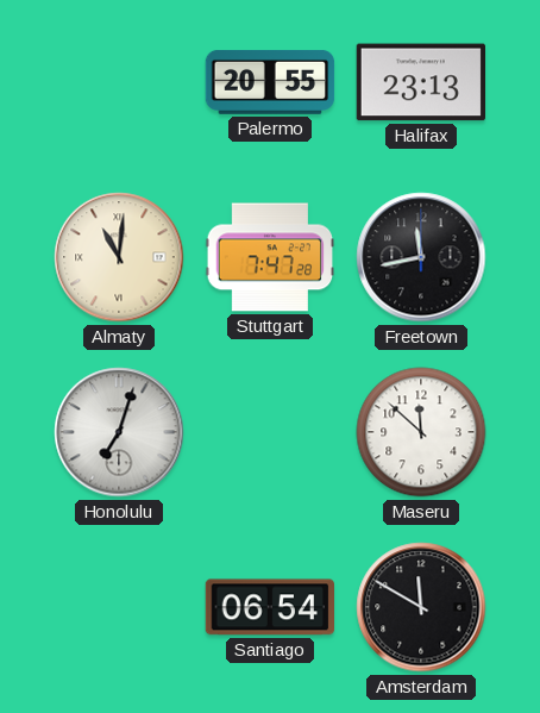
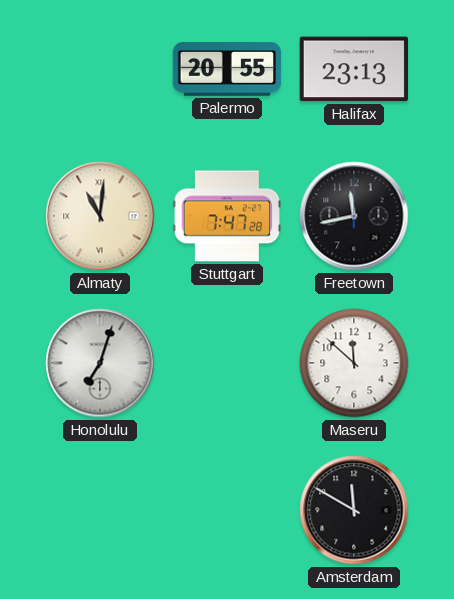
Santiago: 06:54 -> none (269, 607)
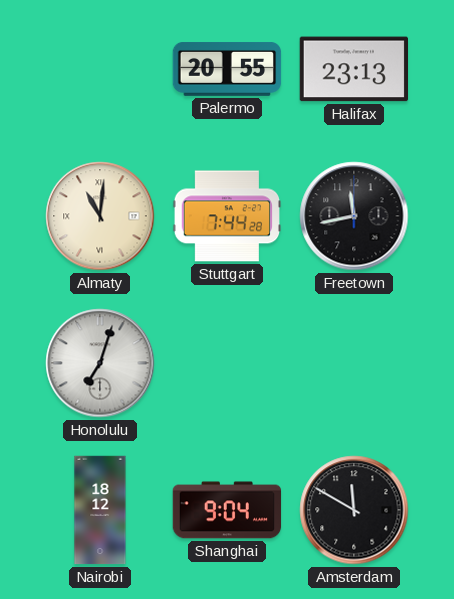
Stuttgart: 7:47 -> 7:44 (227, 216)
Maseru: 11:52 -> none (354, 363)
Nairobi: none -> 18:12 (100, 510)
Shanghai: none -> 9:04 (227, 510)
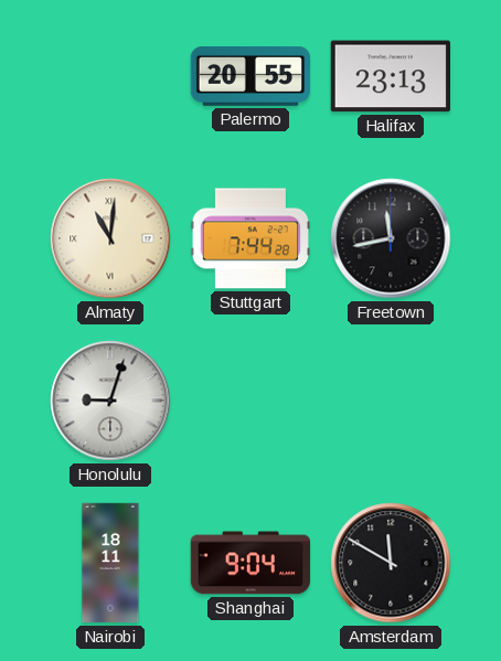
Honolulu: 7:03 -> 9:03 (110, 401)
Nairobi: 18:12 -> 18:11 (110, 563)
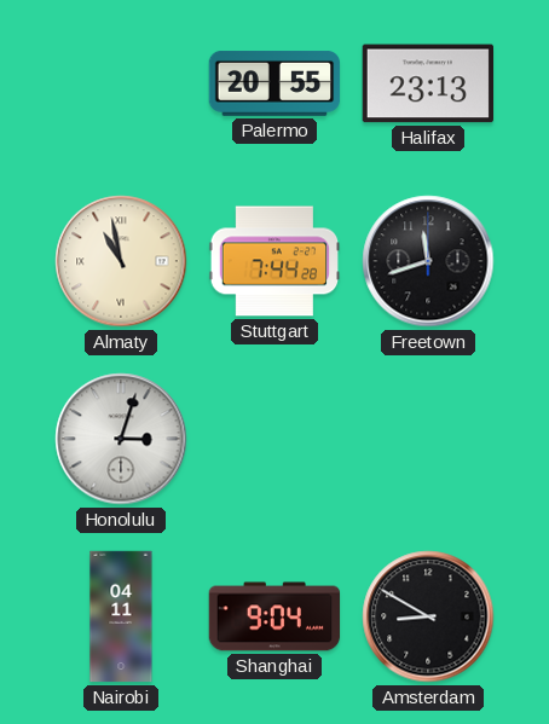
Almaty: 11:01 -> 10:58 (121, 261)
Freetown: 11:43 -> 11:42 (428, 261)
Honolulu: 9:03 -> 3:03 (121, 439)
Nairobi: 18:11 -> 04:11 (121, 616)
Amsterdam: 11:50 -> 8:50 (428, 616)
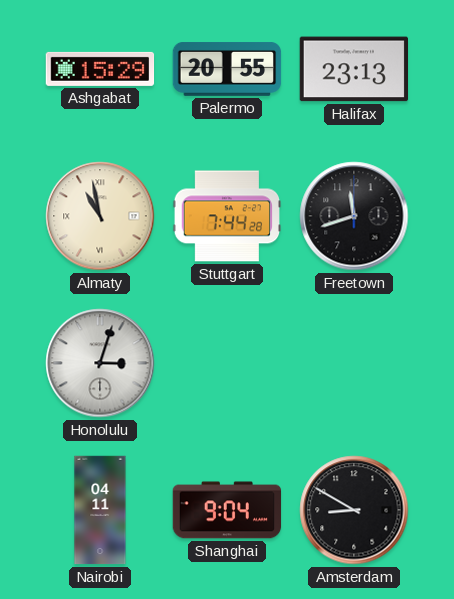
Ashgabat: none -> 15:29 (100, 69)
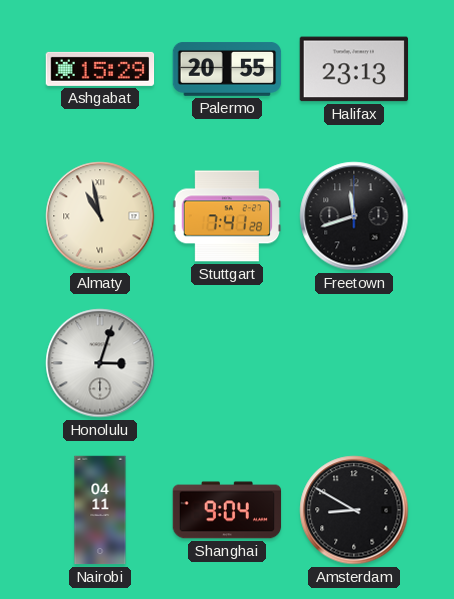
Stuttgart: 7:44 -> 7:41 (227, 216)
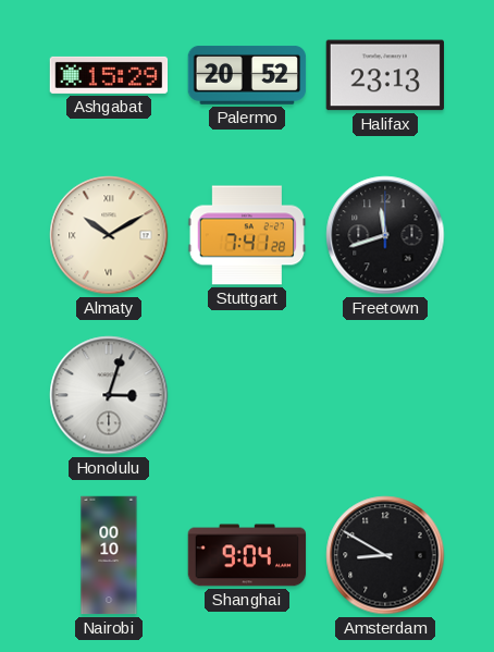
Palermo: 20:55 -> 20:52 (247, 76)
Almaty: 10:58 -> 10:10 (109, 235)
Nairobi: 04:11 -> 00:10 (109, 555)
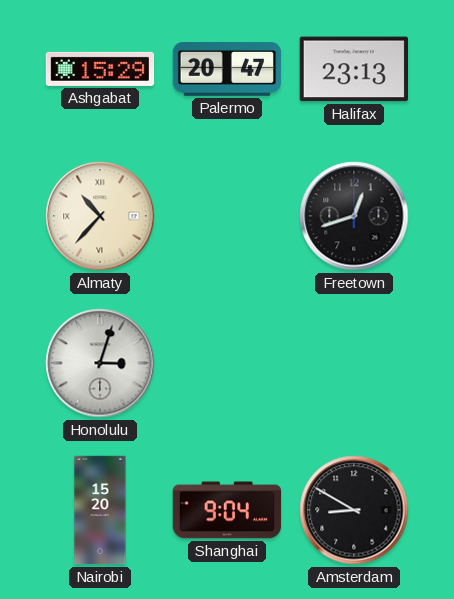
Palermo: 20:52 -> 20:47 (227, 70)
Almaty: 10:10 -> 10:37 (100, 216)
Stuttgart: 7:41 -> none (247, 235)
Freetown: 11:42 -> 12:42 (354, 216)
Nairobi: 00:10 -> 15:20 (100, 510)
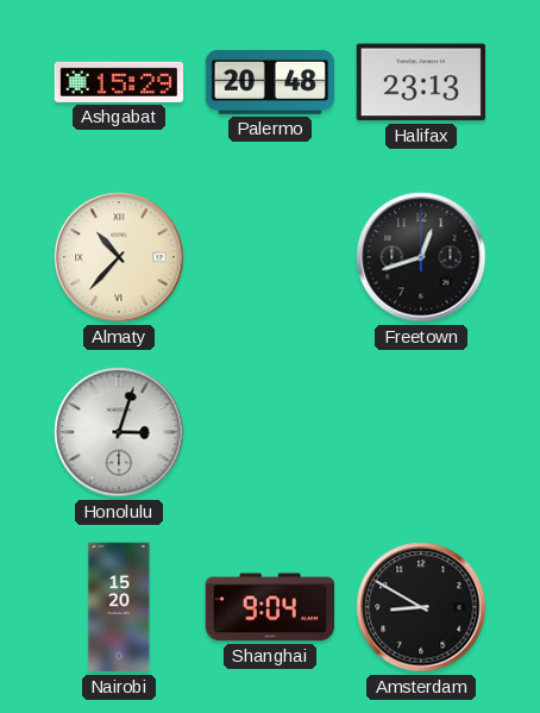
Palermo: 20:47 -> 20:48 (270, 83)
